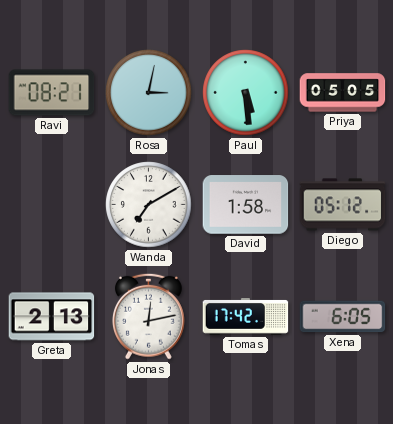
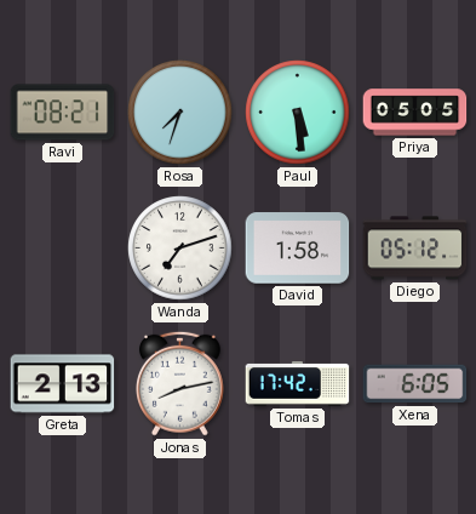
Rosa: 3:02 -> 7:33 (180, 113)
Wanda: 7:10 -> 7:12 (180, 249)
Jonas: 12:13 -> 8:13 (179, 383)
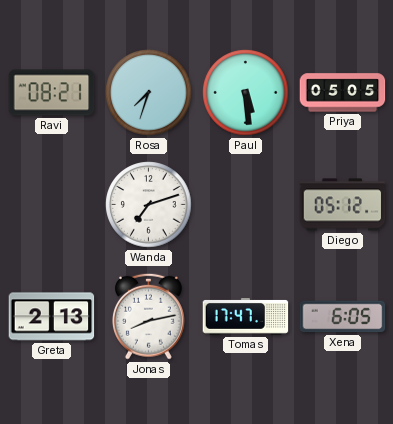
David: 1:58 -> none (298, 249)
Tomas: 17:42 -> 17:47 (246, 317)
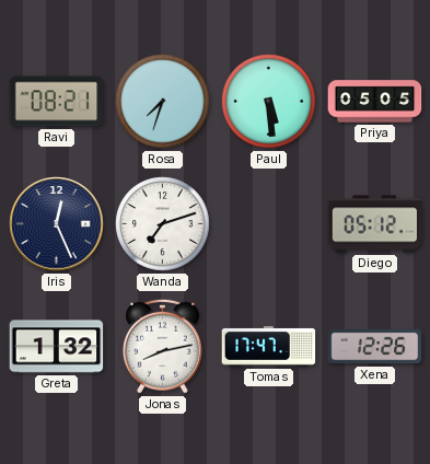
Iris: none -> 12:26 (57, 224)
Greta: 2:13 -> 1:32 (57, 347)
Xena: 6:05 -> 12:26 (375, 347)
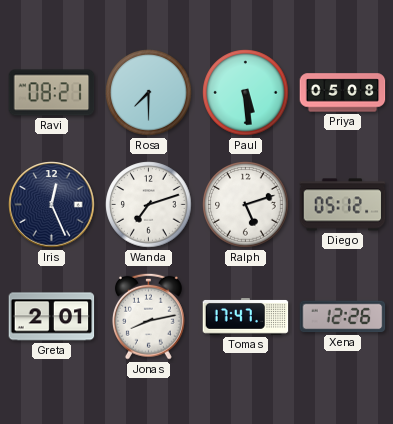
Rosa: 7:33 -> 7:30 (149, 93)
Priya: 05:05 -> 05:08 (343, 93)
Ralph: none -> 5:12 (246, 205)
Greta: 1:32 -> 2:01 (52, 317)
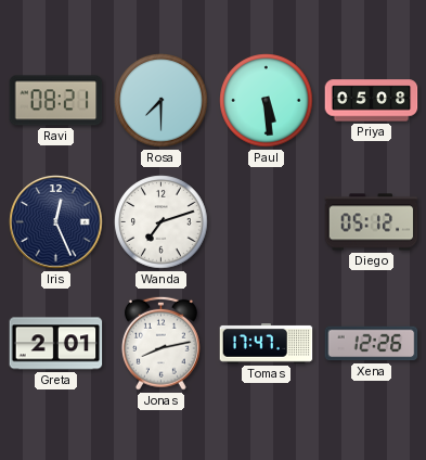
Ralph: 5:12 -> none (246, 205)
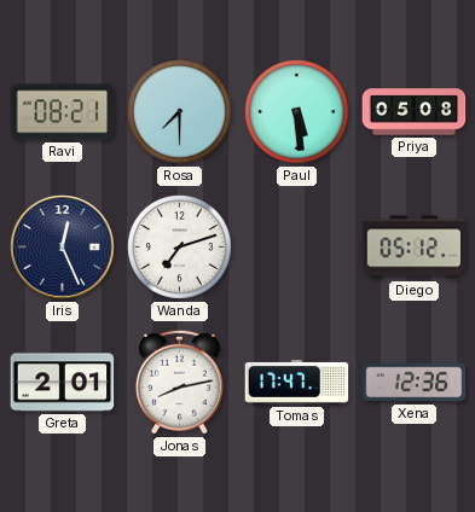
Xena: 12:26 -> 12:36 (415, 383)
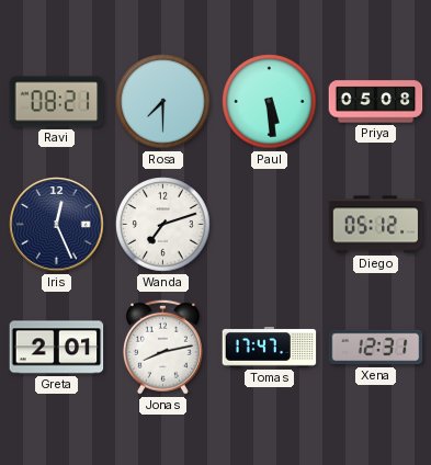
Xena: 12:36 -> 12:31 (376, 348)
